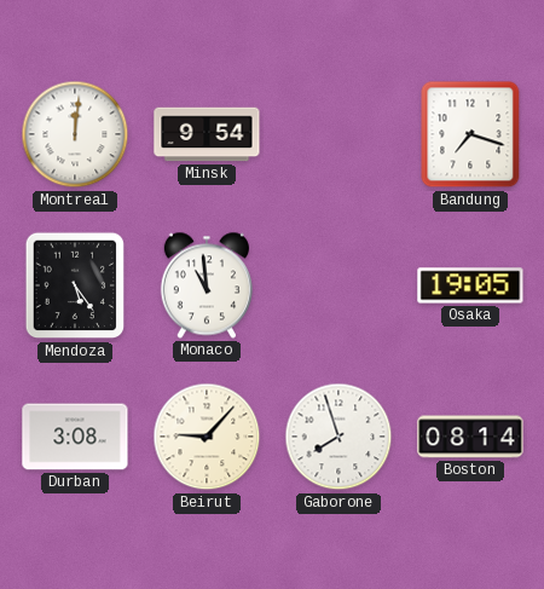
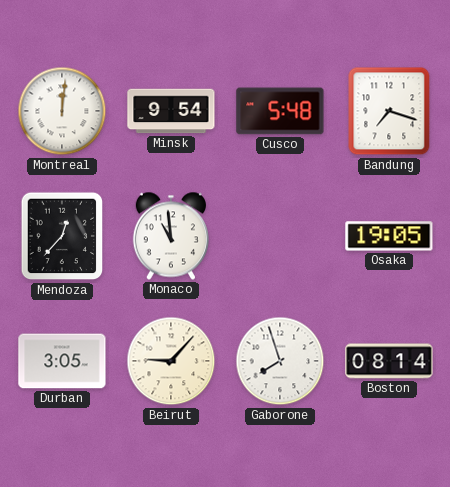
Cusco: none -> 5:48 (280, 111)
Mendoza: 5:24 -> 12:37 (62, 236)
Durban: 3:08 -> 3:05 (62, 361)
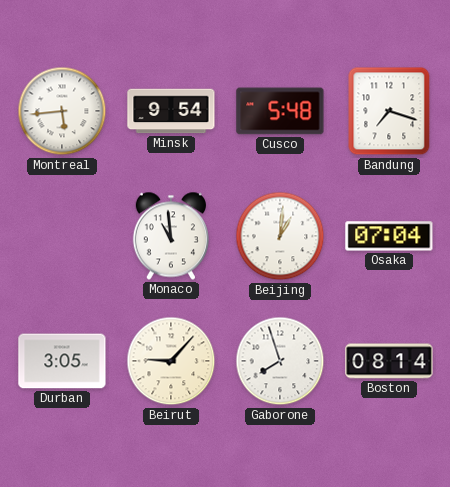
Montreal: 12:01 -> 5:44 (62, 111)
Mendoza: 12:37 -> none (62, 236)
Beijing: none -> 1:01 (280, 236)
Osaka: 19:05 -> 07:04 (389, 236)
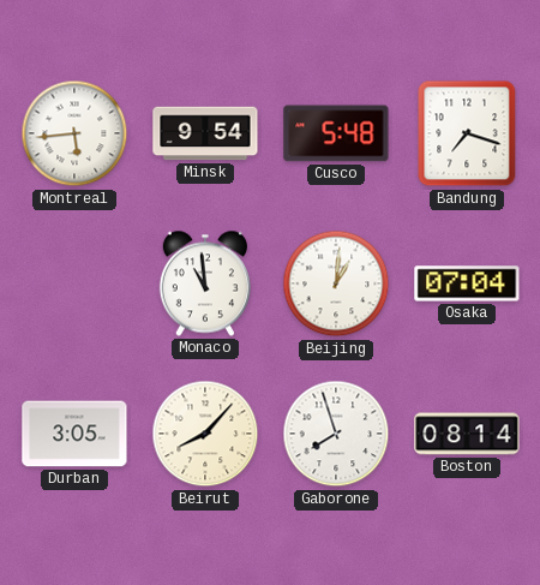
Beirut: 9:07 -> 8:07 (205, 434)
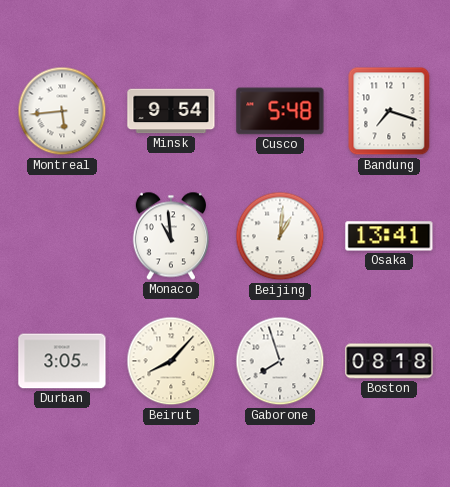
Osaka: 07:04 -> 13:41 (389, 236)
Boston: 08:14 -> 08:18 (389, 361)
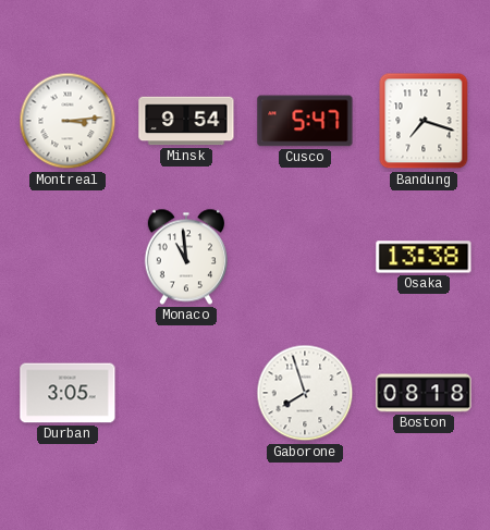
Montreal: 5:44 -> 3:14 (68, 121)
Cusco: 5:48 -> 5:47 (305, 121)
Beijing: 1:01 -> none (280, 236)
Osaka: 13:41 -> 13:38 (424, 257)
Beirut: 8:07 -> none (171, 361)
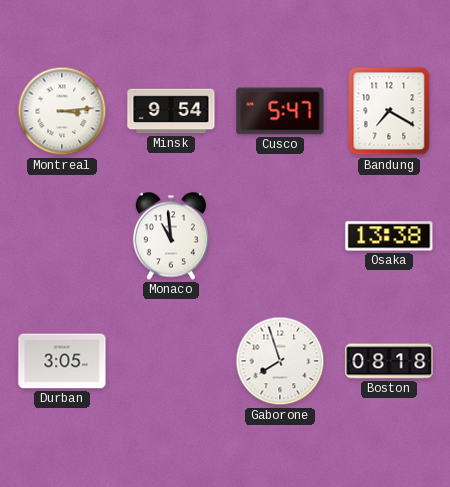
Bandung: 7:18 -> 7:20 (389, 111)
